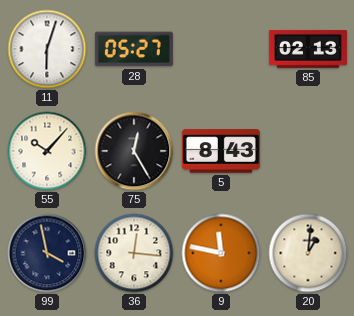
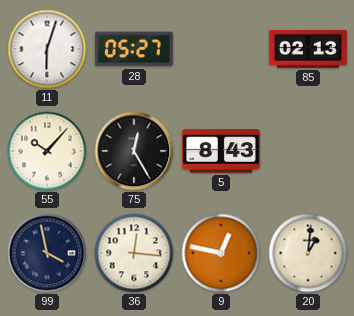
9: 11:47 -> 12:47 (221, 253)
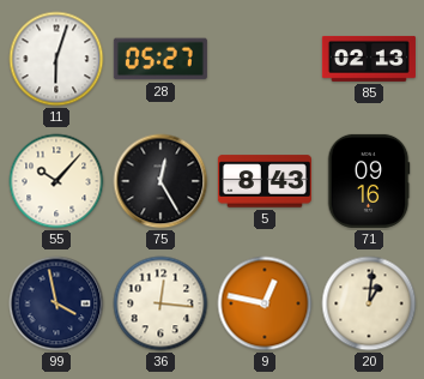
71: none -> 09:16 (369, 181)
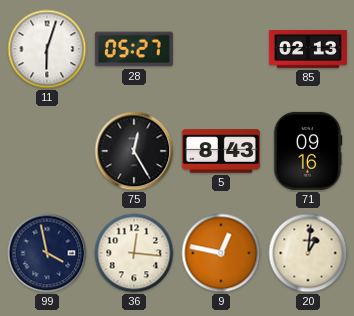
55: 10:07 -> none (56, 181)
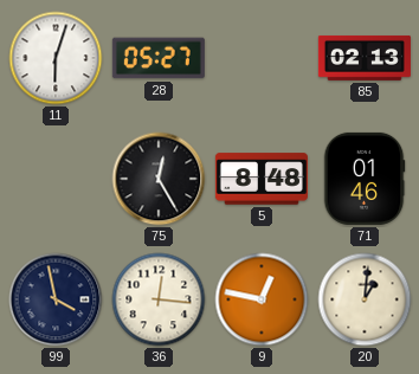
5: 8:43 -> 8:48 (262, 179)
71: 09:16 -> 01:46 (365, 179)
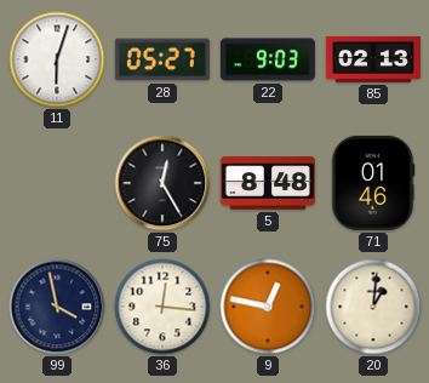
22: none -> 9:03 (268, 59)
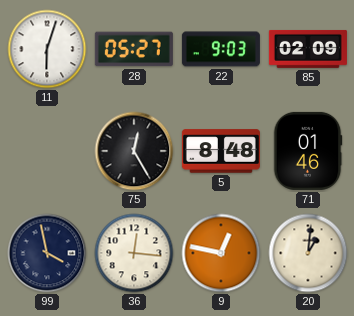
85: 02:13 -> 02:09 (308, 49)
